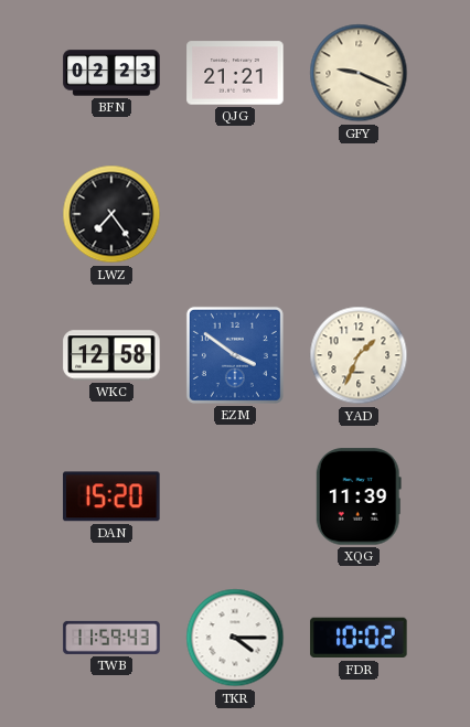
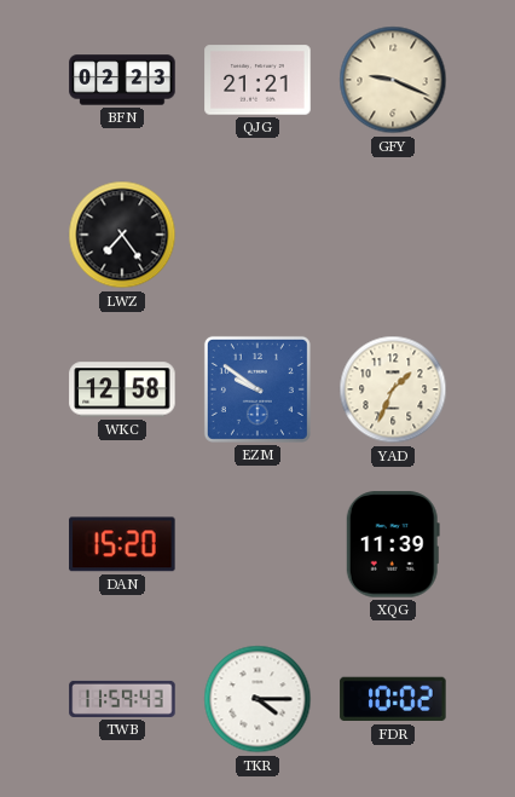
EZM: 3:51 -> 9:51 (257, 389)
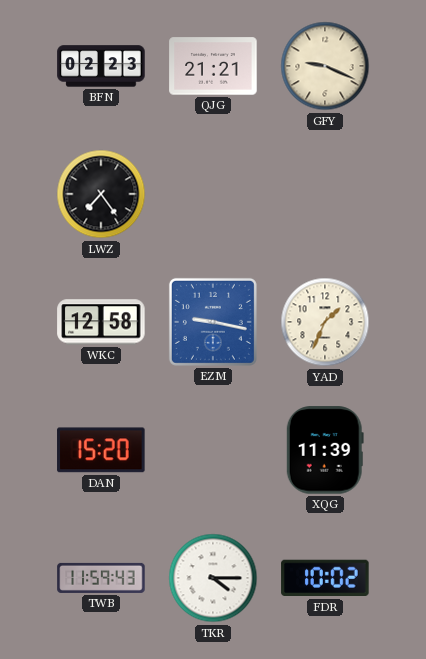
EZM: 9:51 -> 9:17 (213, 322)
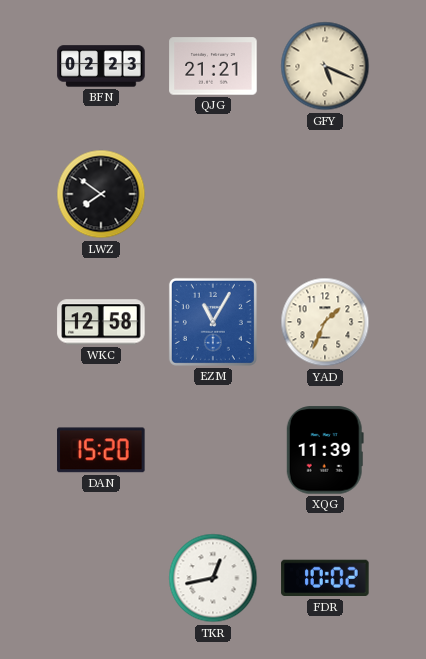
GFY: 9:19 -> 5:19 (325, 66)
LWZ: 7:24 -> 7:51 (101, 194)
EZM: 9:17 -> 11:05 (213, 322)
TWB: 11:59 -> none (101, 578)
TKR: 4:15 -> 12:43 (213, 578)
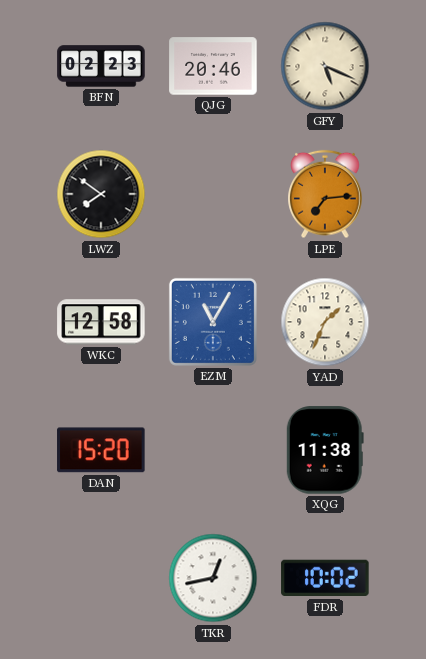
QJG: 21:21 -> 20:46 (213, 66)
LPE: none -> 7:14 (325, 194)
XQG: 11:39 -> 11:38 (325, 450)
